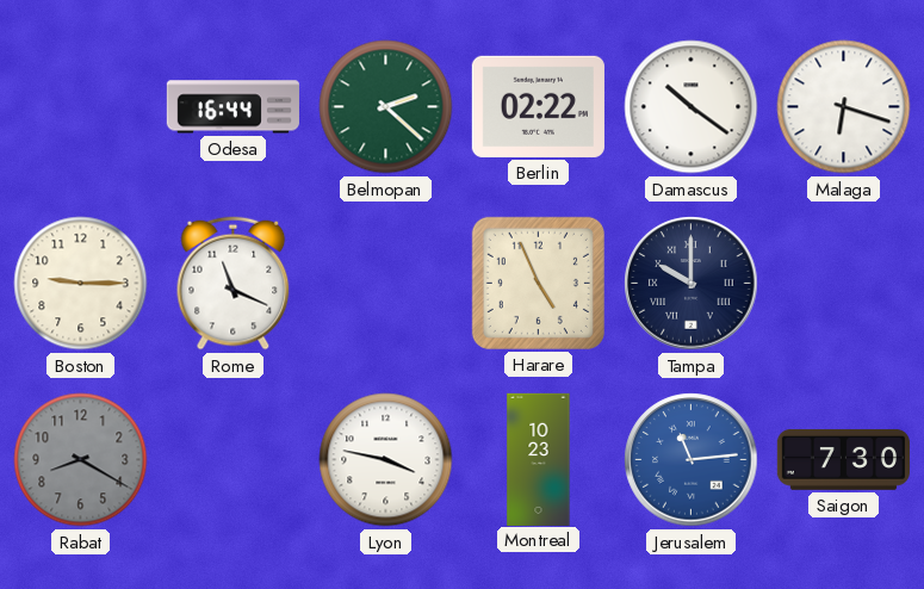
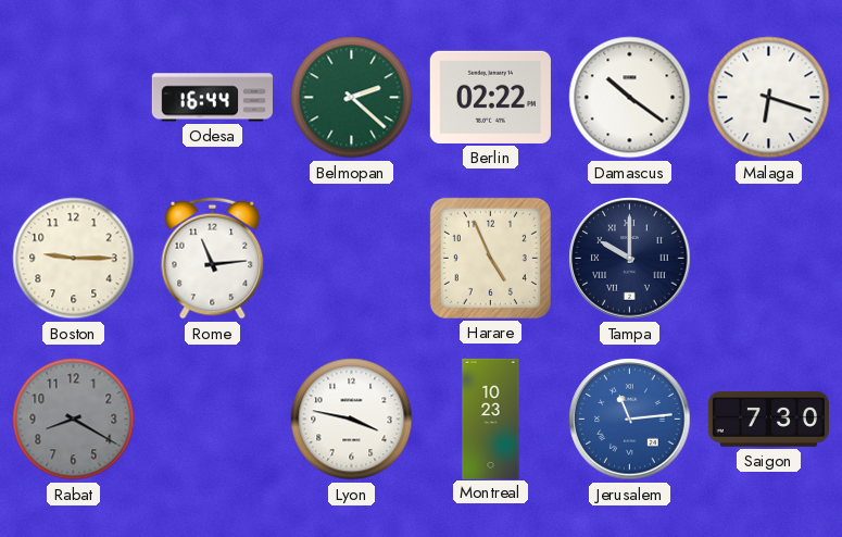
Rome: 11:19 -> 11:14 (213, 259)
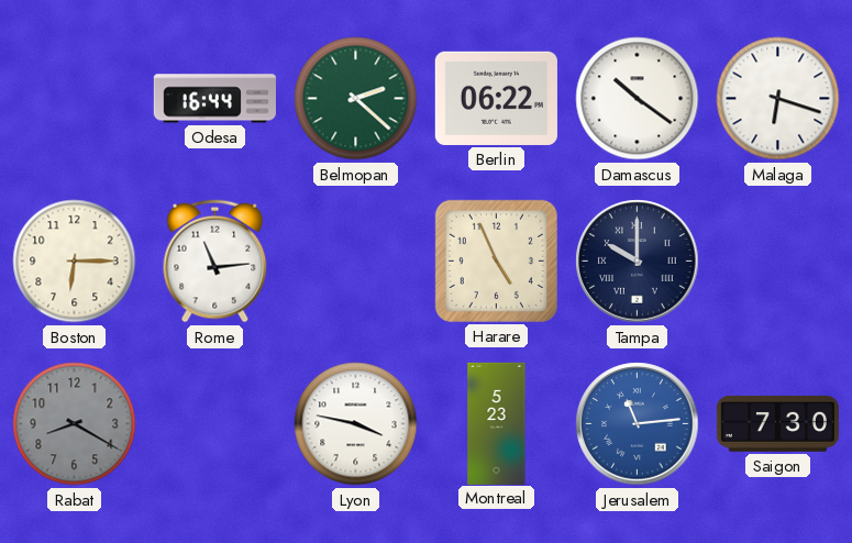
Berlin: 02:22 -> 06:22 (496, 98)
Boston: 9:15 -> 6:15 (75, 262)
Montreal: 10:23 -> 5:23 (497, 423)
